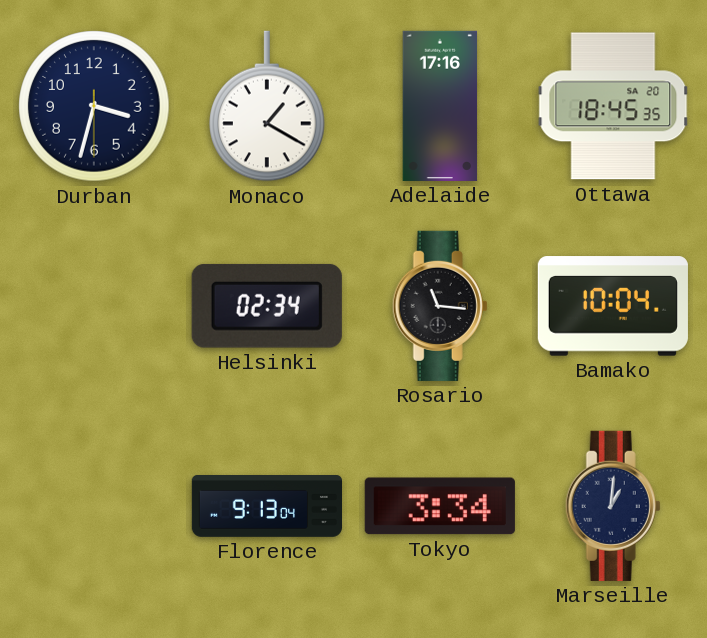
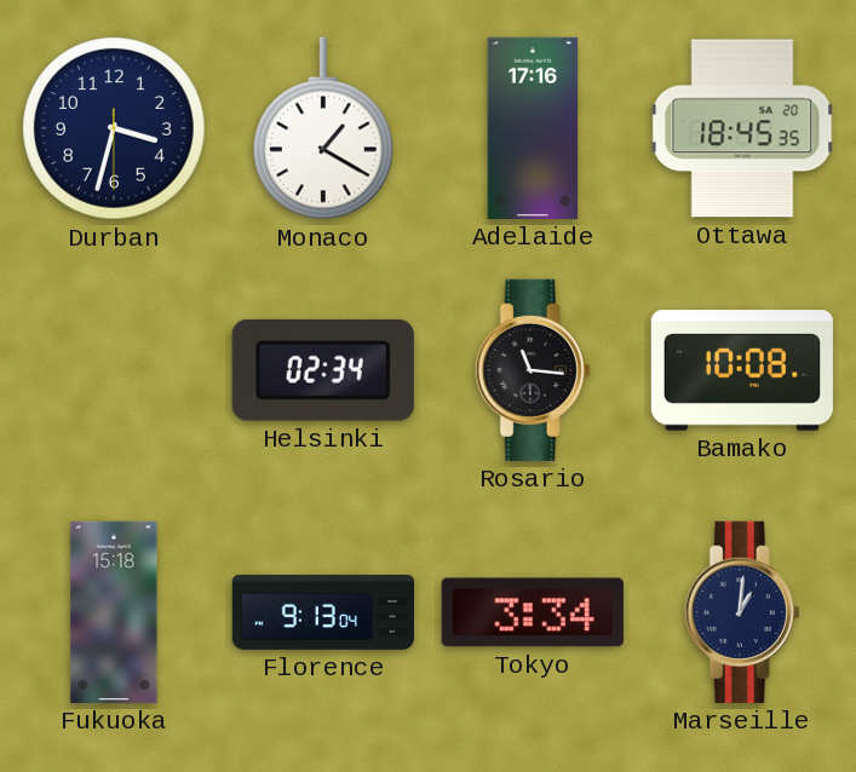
Bamako: 10:04 -> 10:08 (742, 370)
Fukuoka: none -> 15:18 (114, 612)
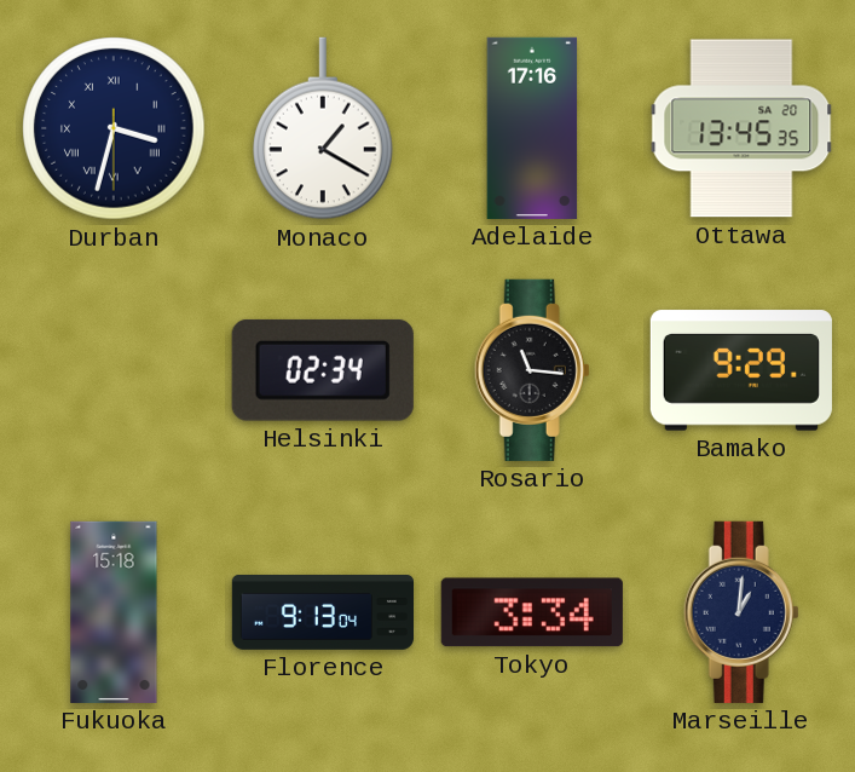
Durban numerals: Arabic -> Roman (114, 128)
Ottawa: 18:45 -> 13:45 (741, 128)
Bamako: 10:08 -> 9:29 (741, 370)
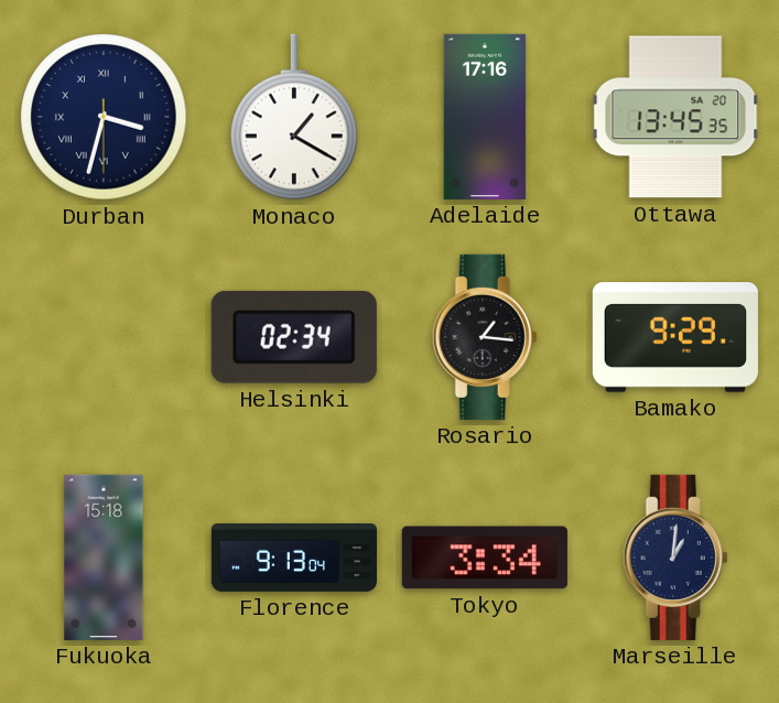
Rosario: 11:16 -> 1:16 (485, 337)
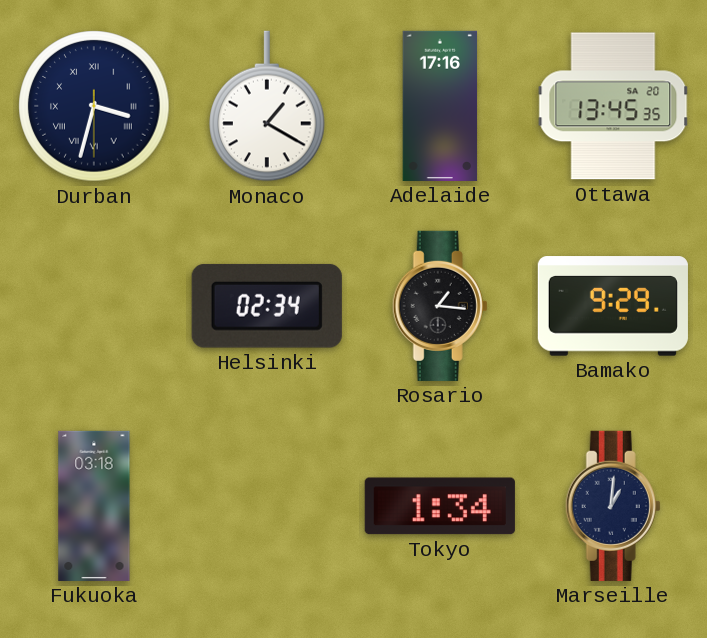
Fukuoka: 15:18 -> 03:18 (94, 506)
Florence: 9:13 -> none (293, 559)
Tokyo: 3:34 -> 1:34 (440, 506)
